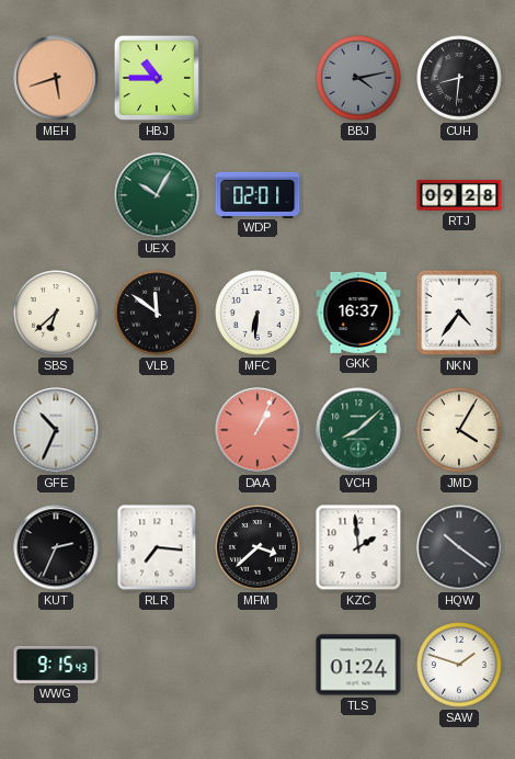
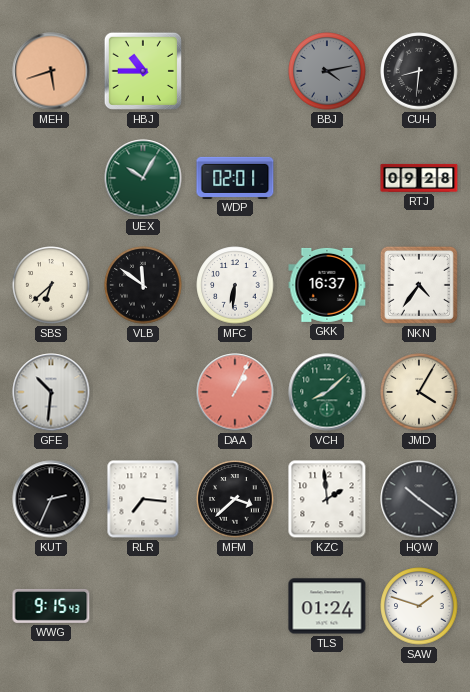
GFE: 10:34 -> 10:31 (51, 392)
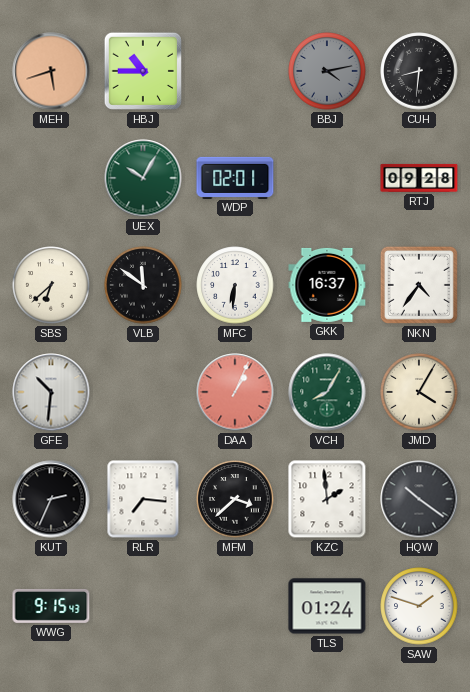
VCH: 8:08 -> 8:05 (327, 392)
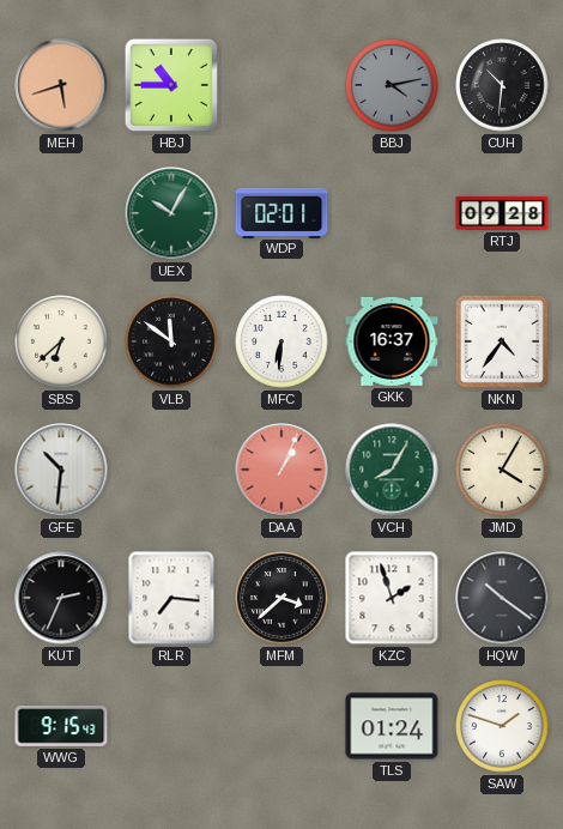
CUH: 8:31 -> 10:31 (502, 85)
KZC: 1:59 -> 1:57 (392, 598)
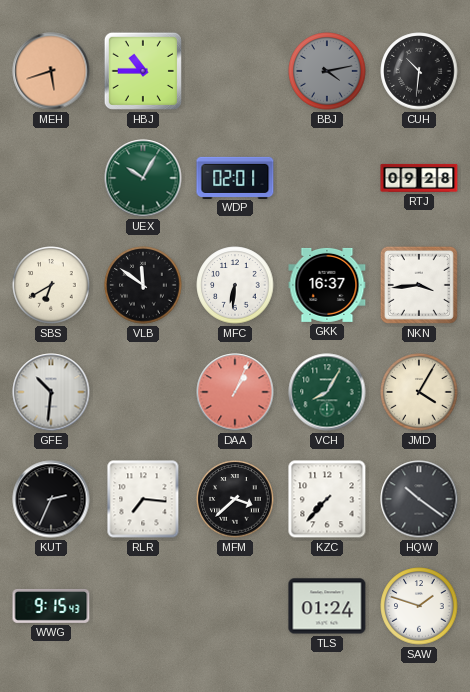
SBS: 6:38 -> 6:40 (51, 285)
NKN: 4:36 -> 3:44 (419, 285)
KZC: 1:57 -> 7:37 (327, 499)
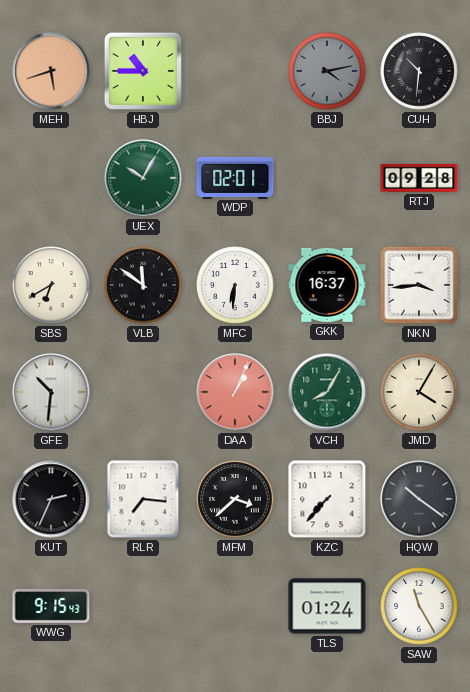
SAW: 1:48 -> 11:25 (419, 606)
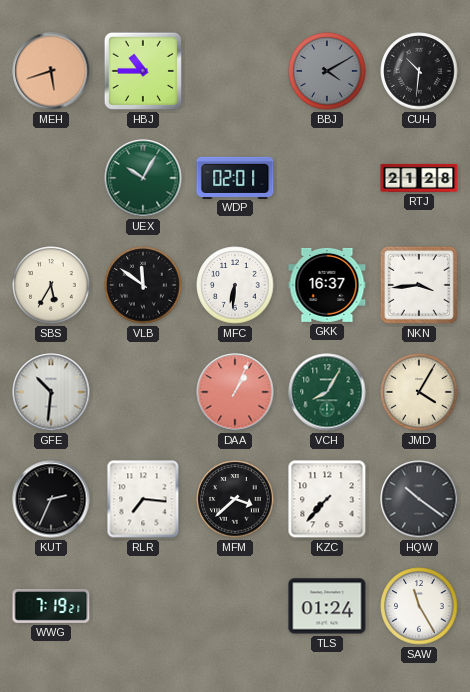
BBJ: 4:13 -> 4:10 (327, 71)
RTJ: 09:28 -> 21:28 (419, 178)
SBS: 6:40 -> 5:35 (51, 285)
WWG: 9:15 -> 7:19 (51, 606)
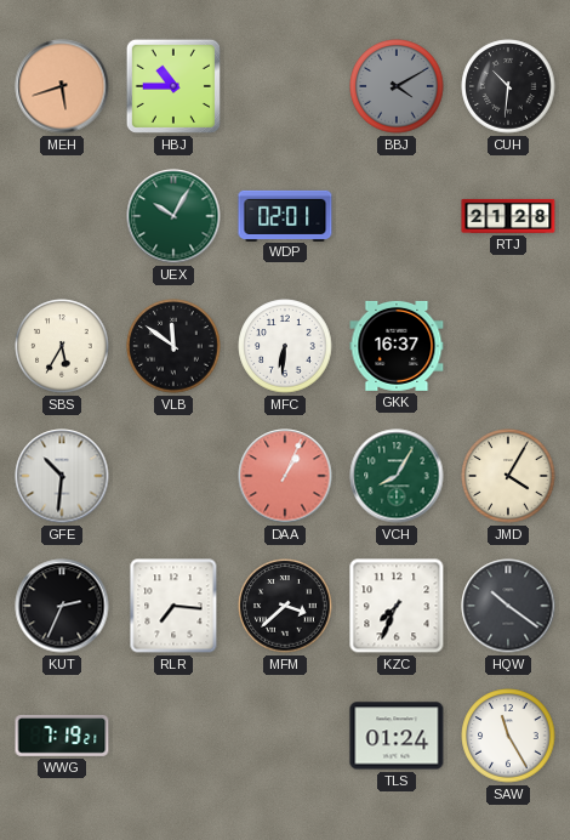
NKN: 3:44 -> none (419, 285)
KZC: 7:37 -> 7:34 (397, 606)
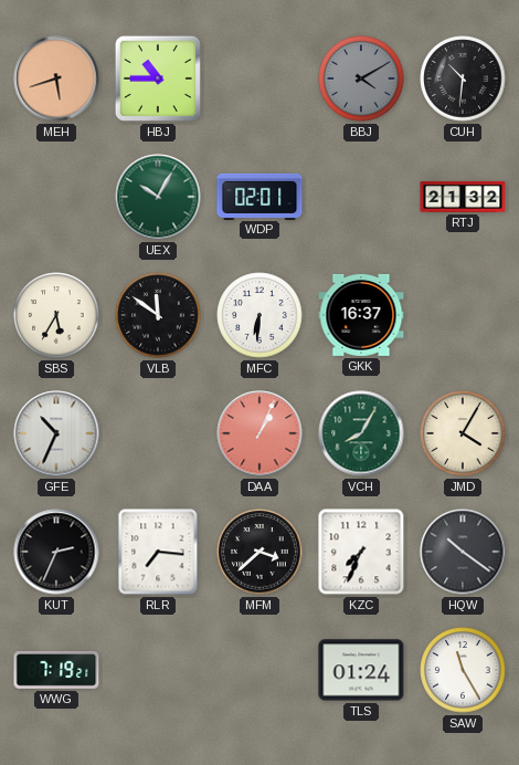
RTJ: 21:28 -> 21:32 (463, 197)
GFE: 10:31 -> 10:34 (56, 433)
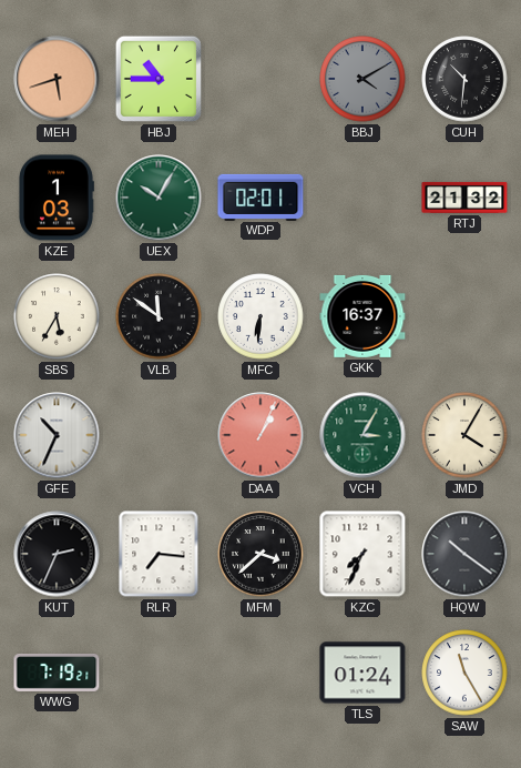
KZE: none -> 1:03 (57, 198)
VCH: 8:05 -> 3:05 (362, 435)
